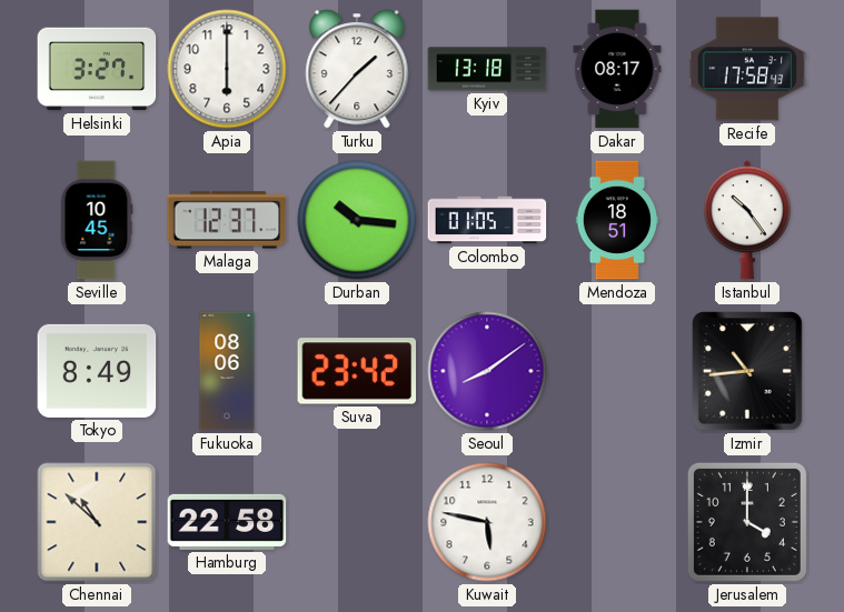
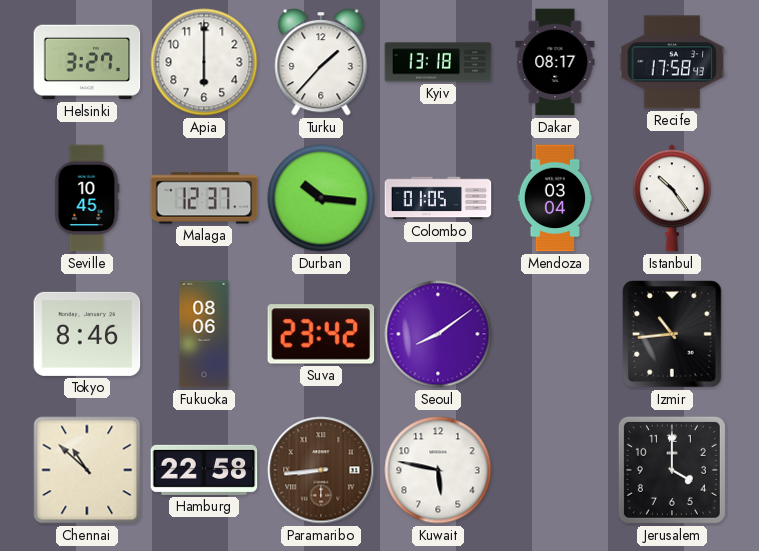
Mendoza: 18:51 -> 03:04 (554, 198)
Tokyo: 8:49 -> 8:46 (87, 334)
Paramaribo: none -> 8:44 (321, 470)
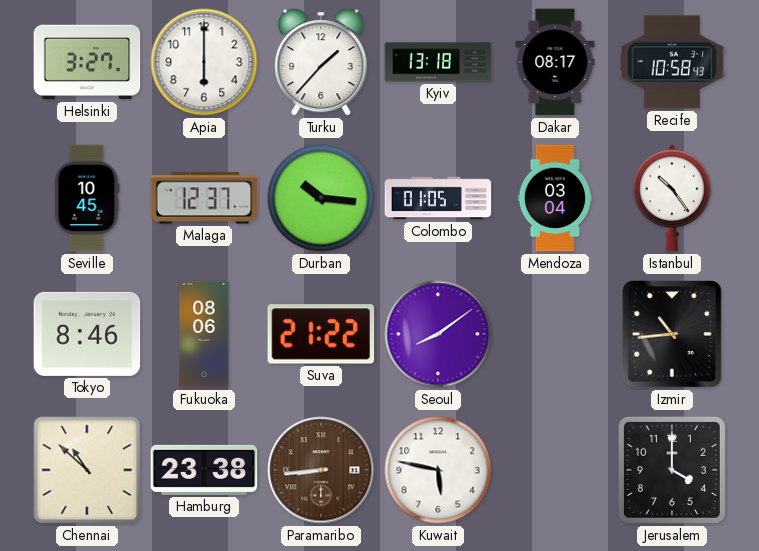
Recife: 17:58 -> 10:58 (672, 62)
Suva: 23:42 -> 21:22 (321, 334)
Hamburg: 22:58 -> 23:38 (204, 470)
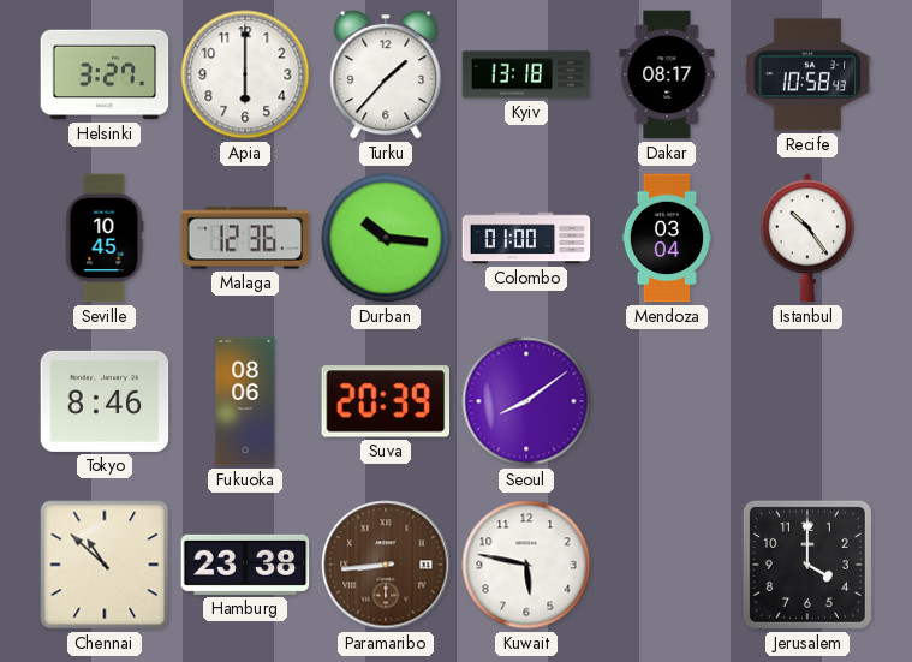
Malaga: 12:37 -> 12:36 (245, 238)
Colombo: 01:05 -> 01:00 (526, 238)
Suva: 21:22 -> 20:39 (386, 401)
Izmir: 10:44 -> none (672, 334)
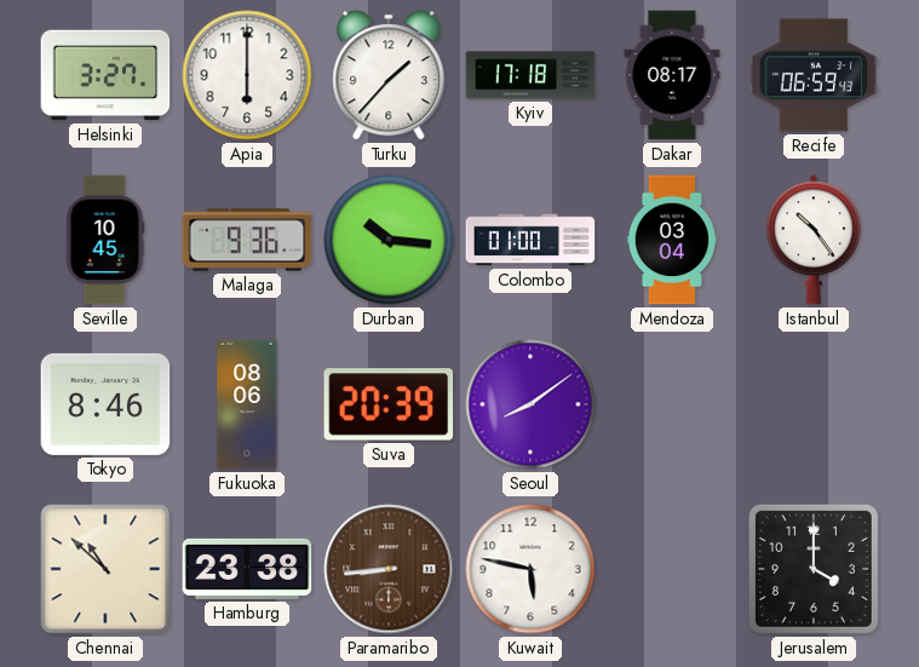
Kyiv: 13:18 -> 17:18 (530, 75)
Recife: 10:58 -> 06:59 (814, 75)
Malaga: 12:36 -> 9:36 (247, 240)
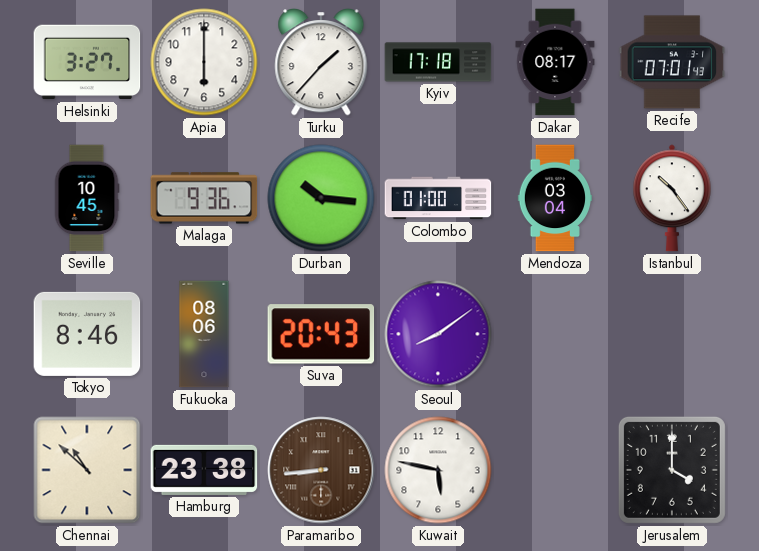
Recife: 06:59 -> 07:01 (672, 62)
Suva: 20:39 -> 20:43 (321, 334)
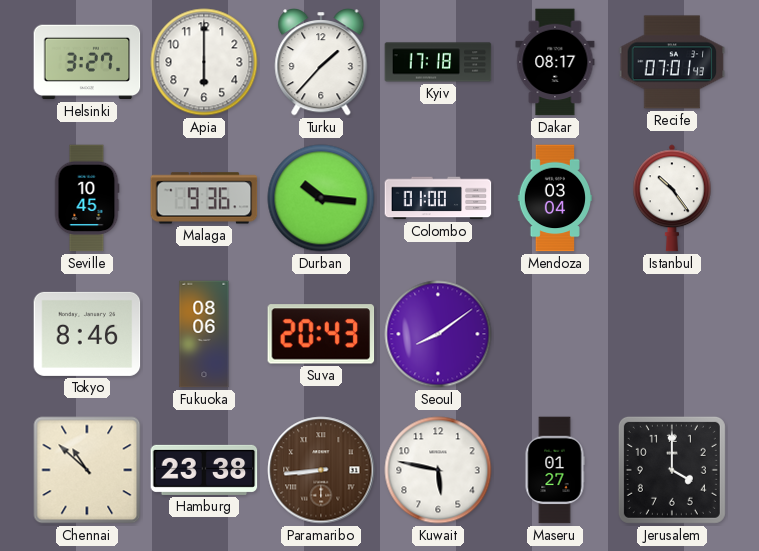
Maseru: none -> 01:27 (555, 470)
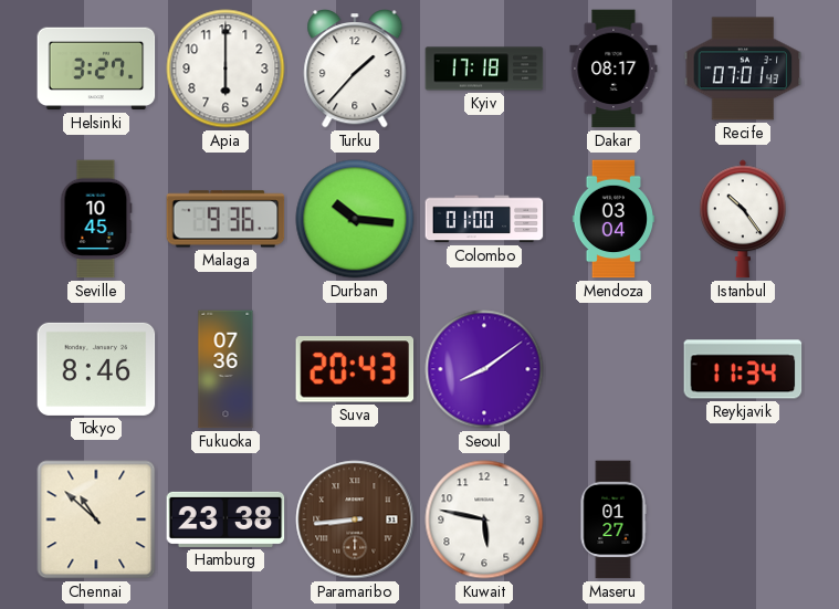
Fukuoka: 08:06 -> 07:36 (226, 369)
Reykjavik: none -> 11:34 (743, 369)
Jerusalem: 4:00 -> none (672, 470)
